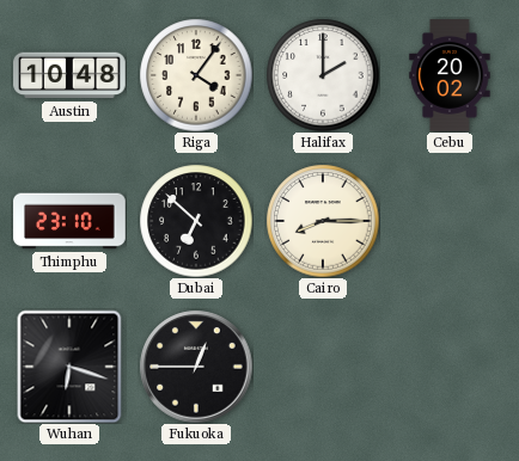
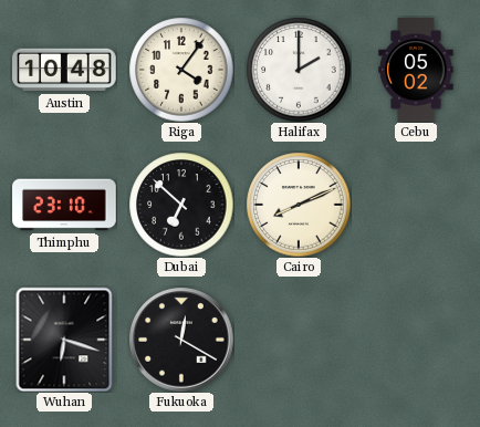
Cebu: 20:02 -> 05:02 (416, 70)
Cairo: 8:15 -> 8:11 (299, 205)
Fukuoka: 12:45 -> 12:20 (181, 340)
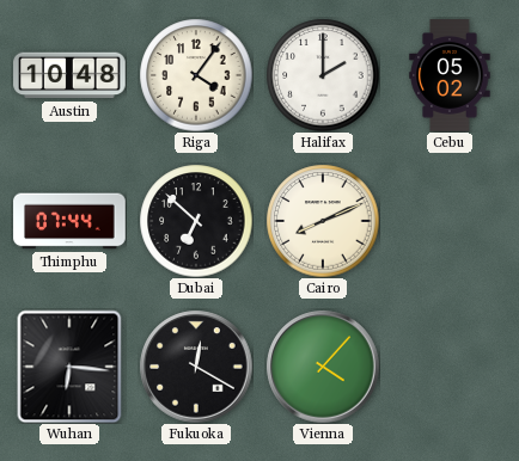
Thimphu: 23:10 -> 07:44 (69, 221)
Wuhan: 6:18 -> 6:16 (69, 367)
Vienna: none -> 4:07 (323, 367)
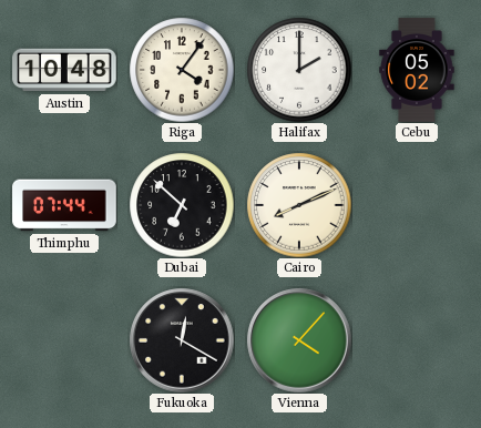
Wuhan: 6:16 -> none (69, 367)
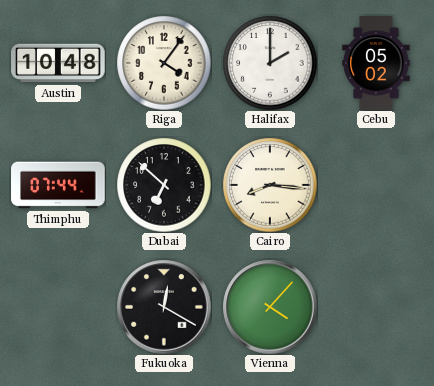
Cairo: 8:11 -> 8:16 (270, 185)
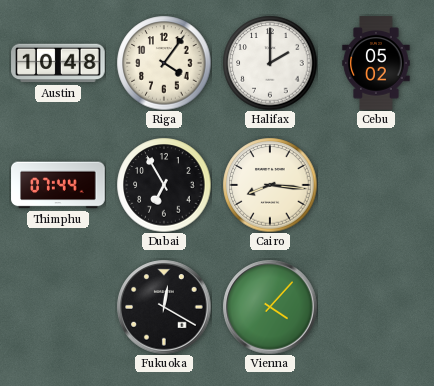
Dubai: 6:52 -> 6:55 (164, 185)
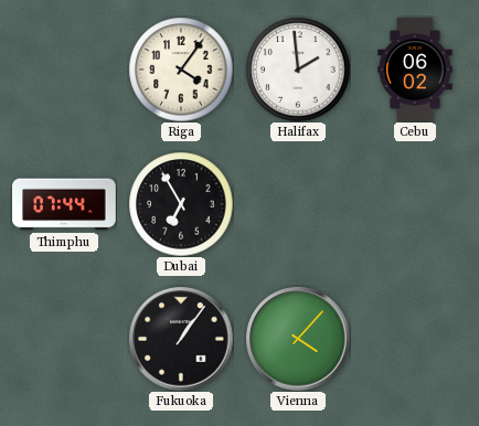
Austin: 10:48 -> none (58, 63)
Halifax: 2:00 -> 1:59 (298, 70)
Cebu: 05:02 -> 06:02 (415, 70)
Cairo: 8:16 -> none (270, 185)
Fukuoka: 12:20 -> 1:06 (181, 339)
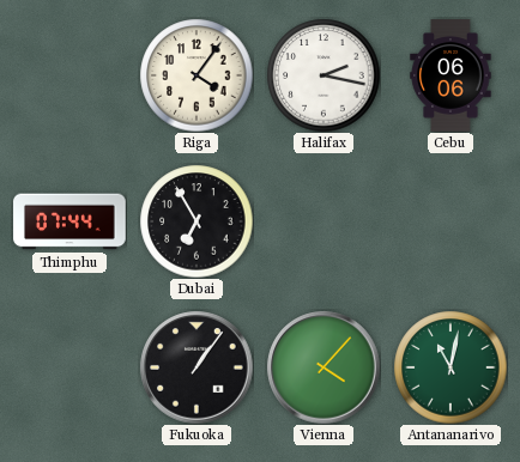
Halifax: 1:59 -> 2:17 (324, 75)
Cebu: 06:02 -> 06:06 (451, 75)
Antananarivo: none -> 11:02 (451, 367)
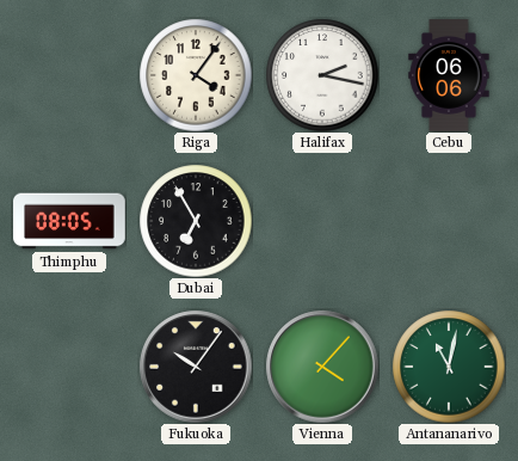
Thimphu: 07:44 -> 08:05 (69, 221)
Fukuoka: 1:06 -> 10:06 (196, 367)
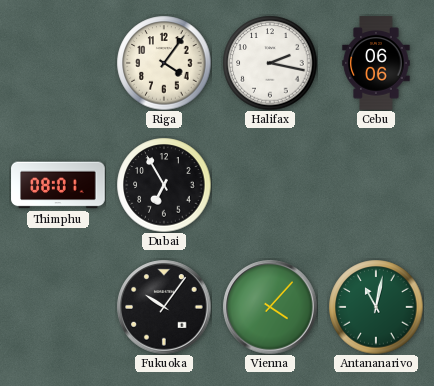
Thimphu: 08:05 -> 08:01 (58, 185)
